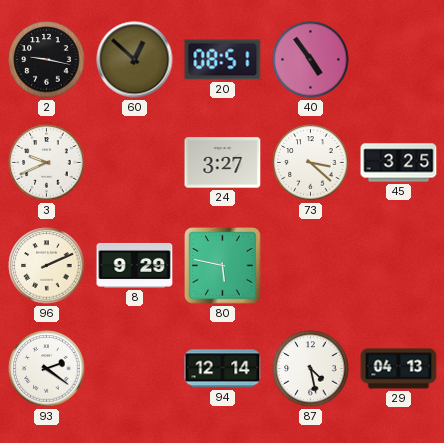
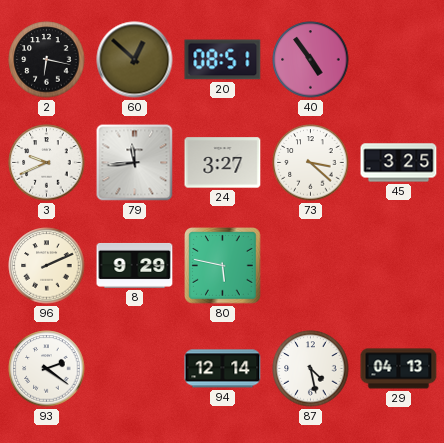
2: 9:17 -> 6:17 (47, 60)
79: none -> 11:44 (135, 163)
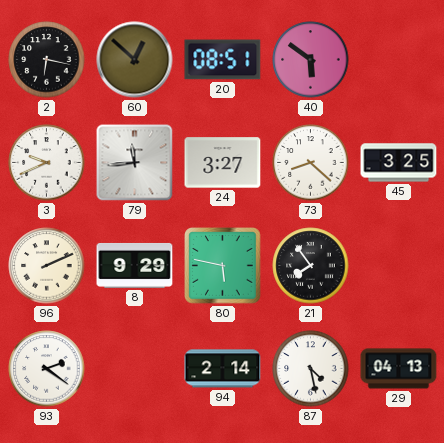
40: 4:54 -> 5:51 (311, 60)
73: 3:22 -> 8:22 (311, 163)
21: none -> 7:54 (311, 266)
94: 12:14 -> 2:14 (223, 369)
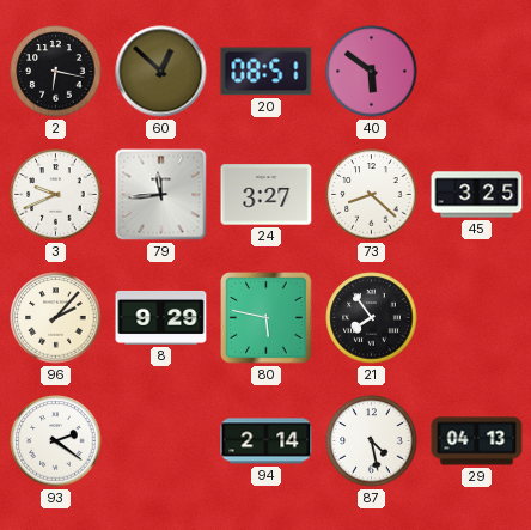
96: 2:11 -> 2:07 (56, 318)
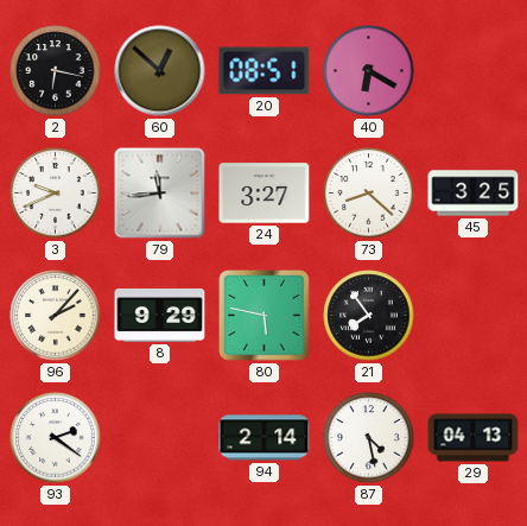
40: 5:51 -> 6:20 (369, 71)
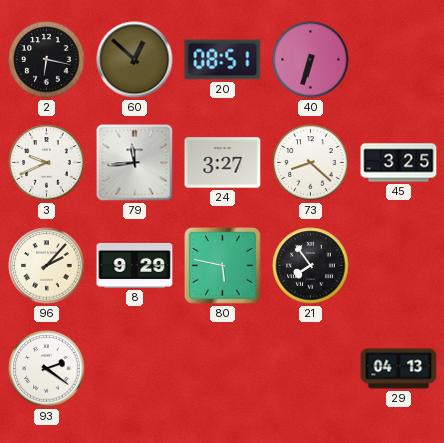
40: 6:20 -> 6:33 (311, 60)
94: 2:14 -> none (265, 438)
87: 4:28 -> none (369, 438)
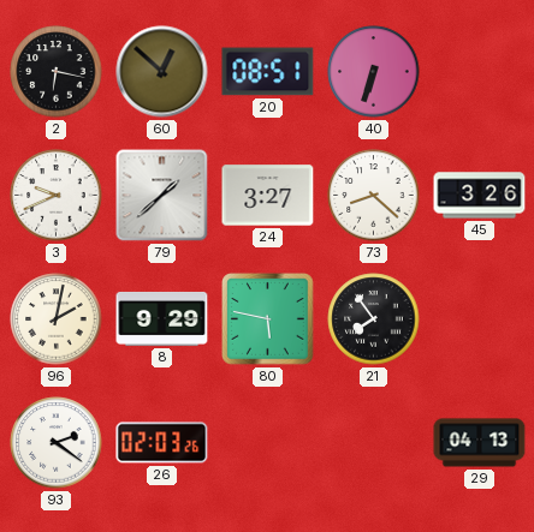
79: 11:44 -> 1:38 (162, 196)
45: 3:25 -> 3:26 (480, 196)
96: 2:07 -> 2:02 (57, 319)
26: none -> 02:03 (162, 443)
